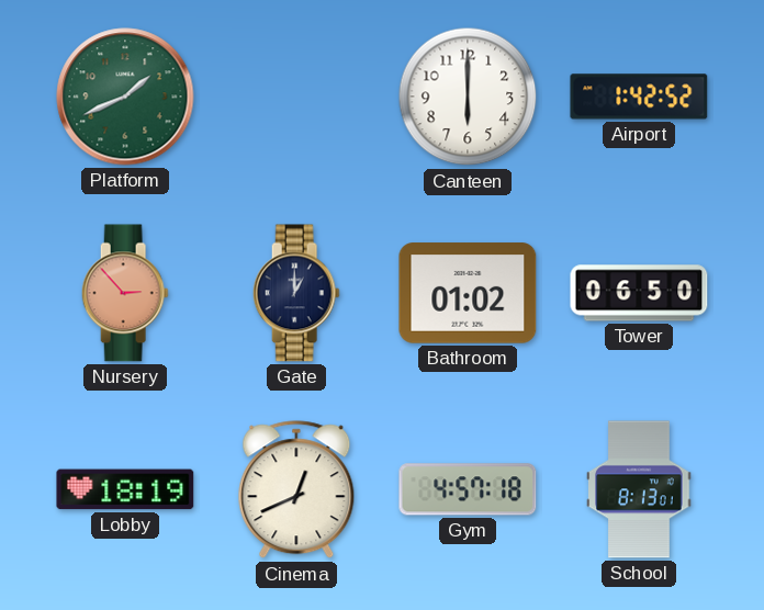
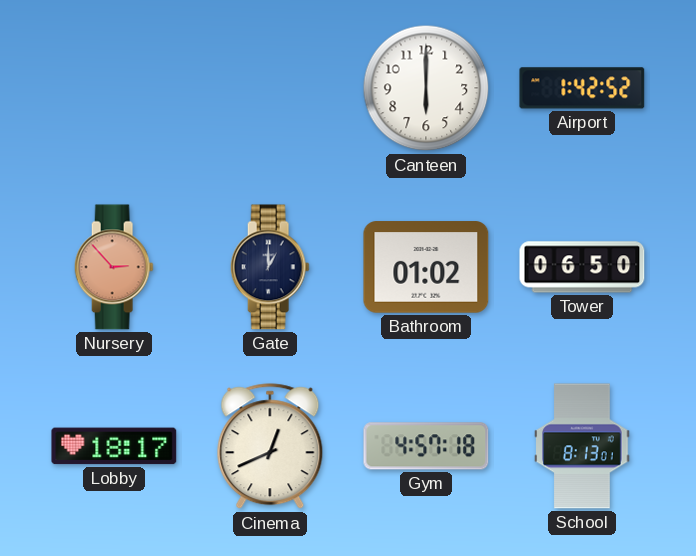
Platform: 1:41 -> none (125, 97)
Lobby: 18:19 -> 18:17 (114, 446)
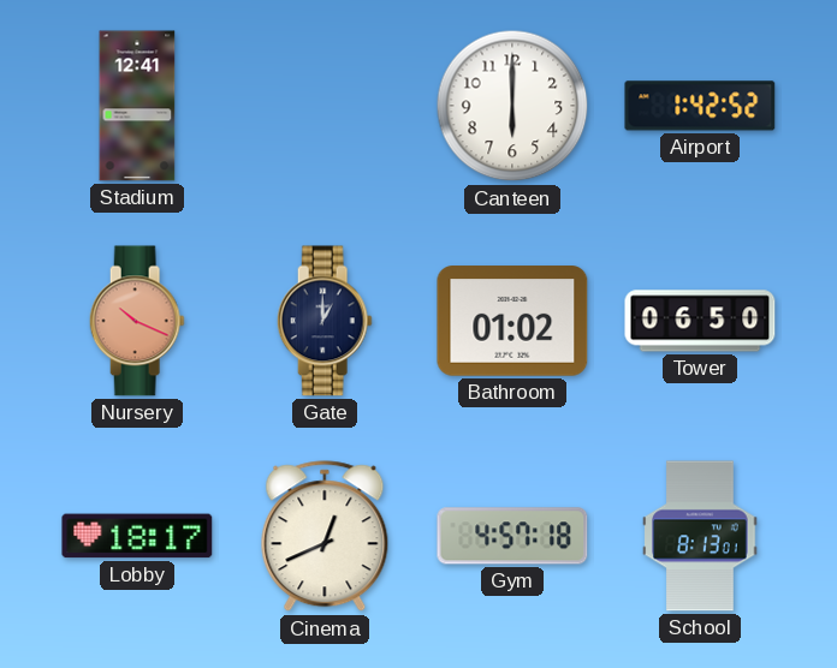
Stadium: none -> 12:41 (137, 106)
Nursery: 2:53 -> 10:19 (137, 321)
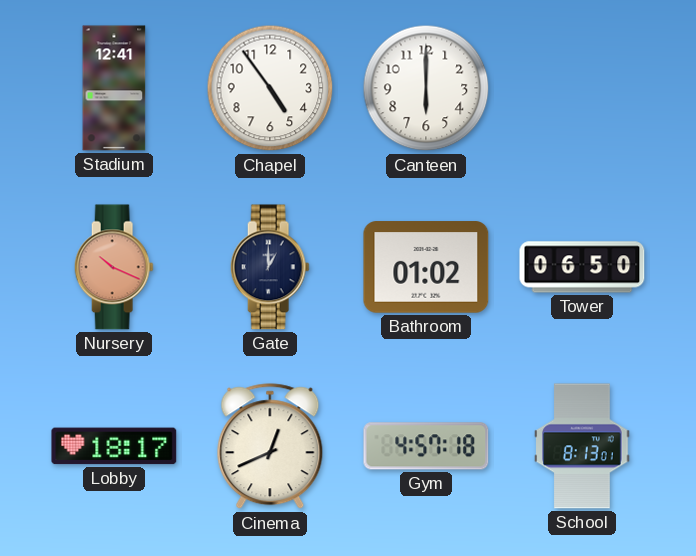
Chapel: none -> 4:54 (270, 88)
Airport: 1:42 -> none (700, 106)
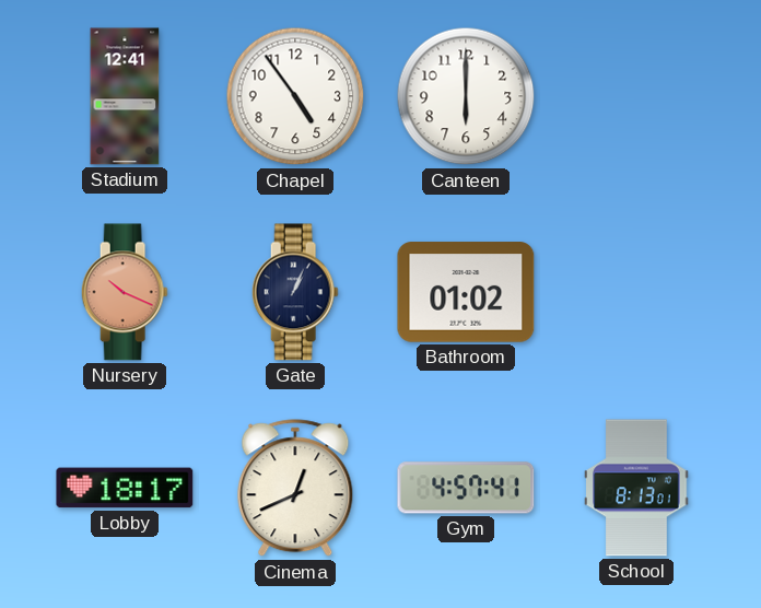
Gate: 1:00 -> 1:04 (295, 292)
Tower: 06:50 -> none (582, 267)
Gym: 4:57:18 -> 4:57:41 (466, 488)
